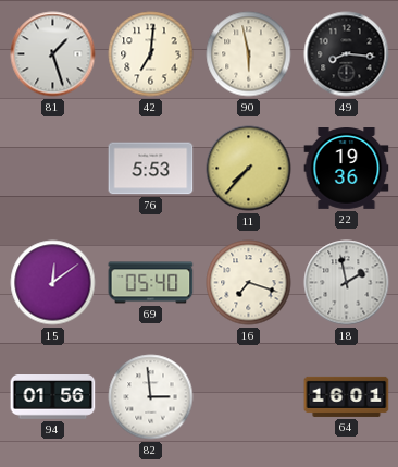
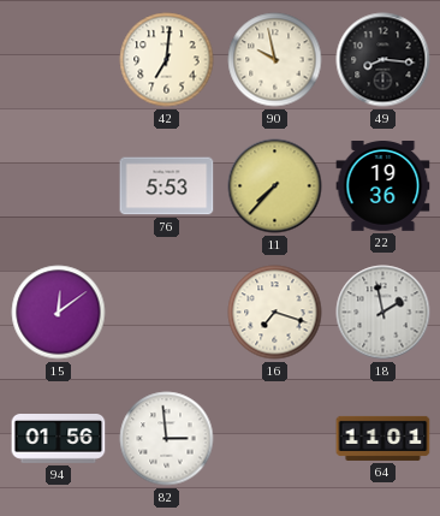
81: 1:27 -> none (53, 54)
90: 5:58 -> 9:58 (275, 60)
69: 05:40 -> none (151, 283)
64: 16:01 -> 11:01 (383, 438)
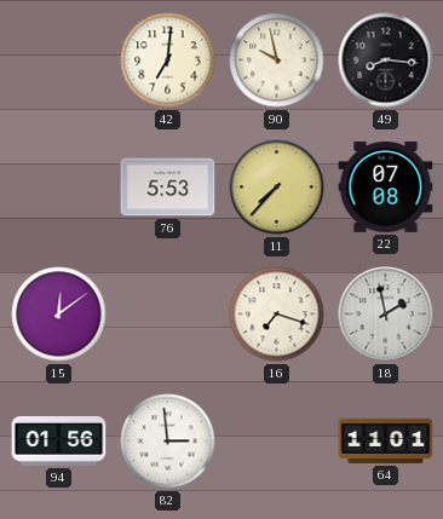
22: 19:36 -> 07:08 (386, 188)
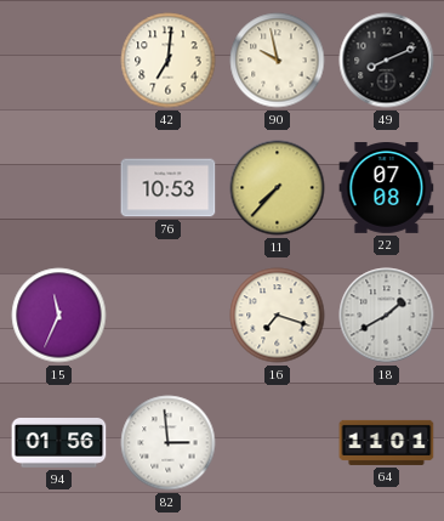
49: 8:16 -> 8:11 (387, 61)
76: 5:53 -> 10:53 (169, 188)
15: 12:09 -> 11:34 (59, 316)
18: 1:58 -> 1:40 (387, 316)
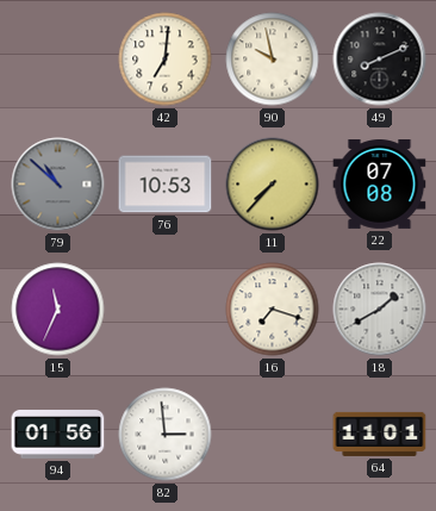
79: none -> 10:52 (58, 185)
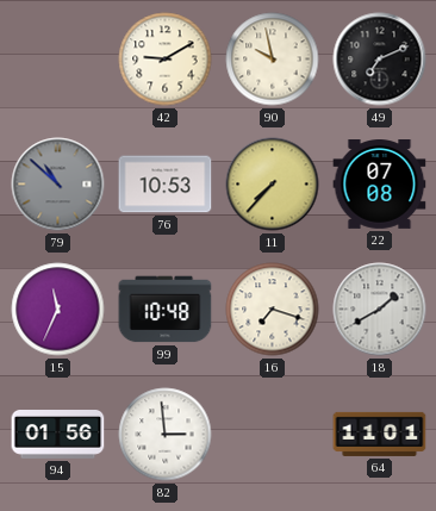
42: 7:01 -> 9:10 (166, 60)
49: 8:11 -> 7:11 (380, 60)
99: none -> 10:48 (166, 310)
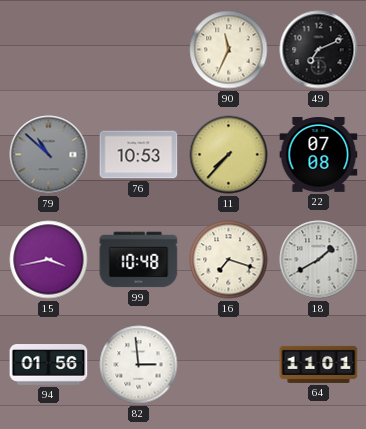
42: 9:10 -> none (166, 60)
90: 9:58 -> 11:34 (229, 50)
15: 11:34 -> 3:43 (49, 260)
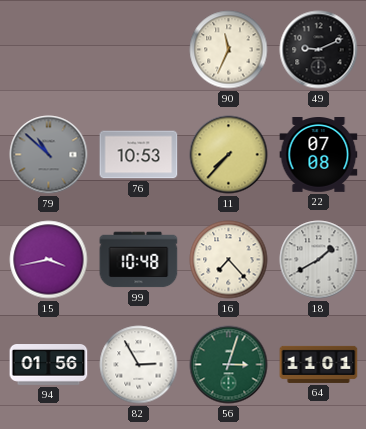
49: 7:11 -> 9:11 (319, 50)
16: 7:18 -> 7:23 (229, 260)
82: 2:59 -> 2:55 (139, 365)
56: none -> 3:03 (229, 365)
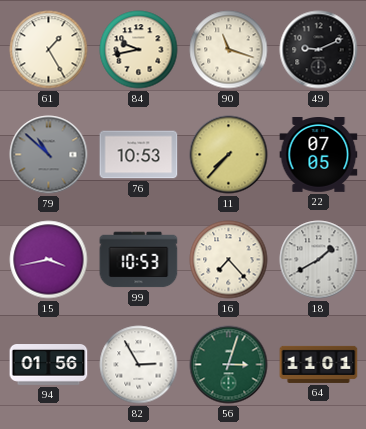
61: none -> 1:25 (49, 50)
84: none -> 9:43 (139, 50)
90: 11:34 -> 11:18 (229, 50)
22: 07:08 -> 07:05 (319, 155)
99: 10:48 -> 10:53 (139, 260)
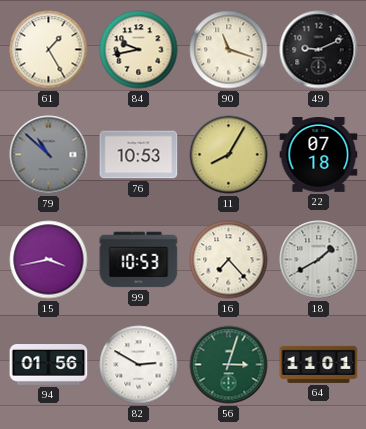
11: 7:37 -> 8:05 (229, 155)
22: 07:05 -> 07:18 (319, 155)
82: 2:55 -> 2:50 (139, 365)
